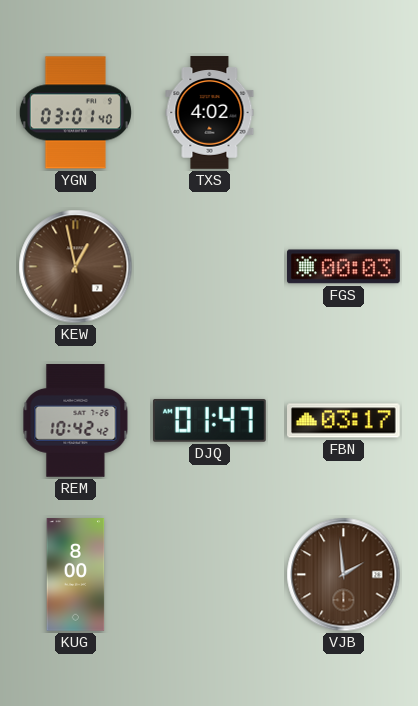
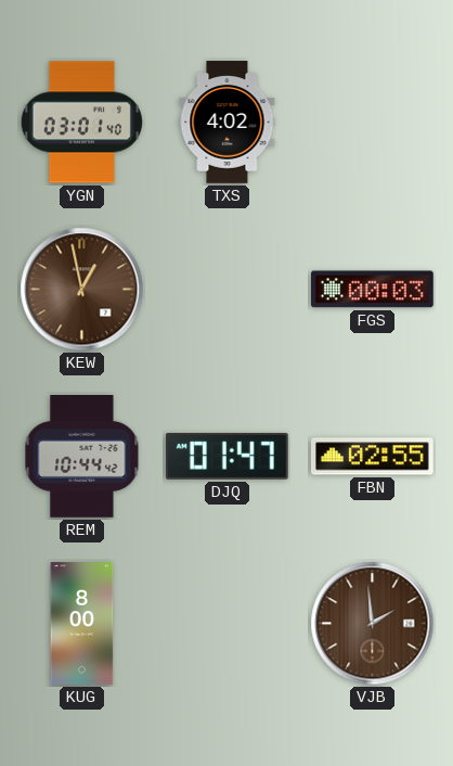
REM: 10:42 -> 10:44 (82, 457)
FBN: 03:17 -> 02:55 (373, 457)
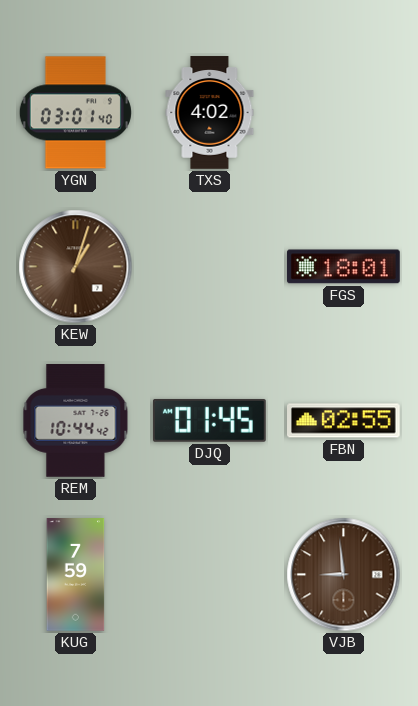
KEW: 12:58 -> 1:03 (76, 267)
FGS: 00:03 -> 18:01 (344, 267)
DJQ: 01:47 -> 01:45 (209, 421)
KUG: 8:00 -> 7:59 (76, 575)
VJB: 1:59 -> 8:59 (344, 575)
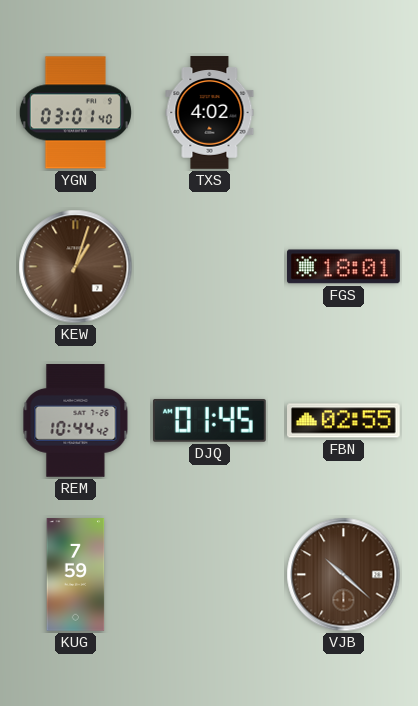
VJB: 8:59 -> 10:22 (344, 575)
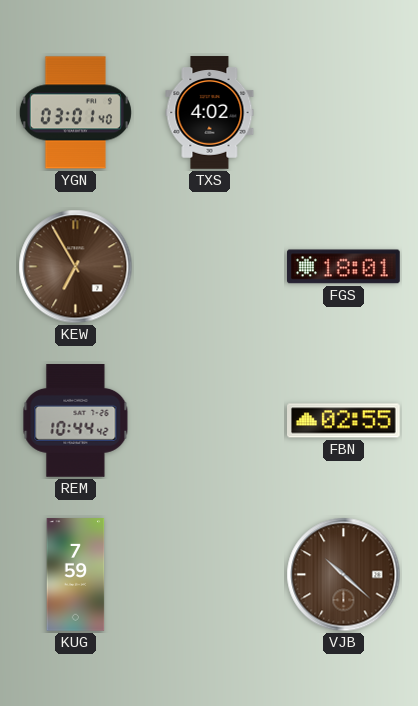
KEW: 1:03 -> 6:55 (76, 267)
DJQ: 01:45 -> none (209, 421)
